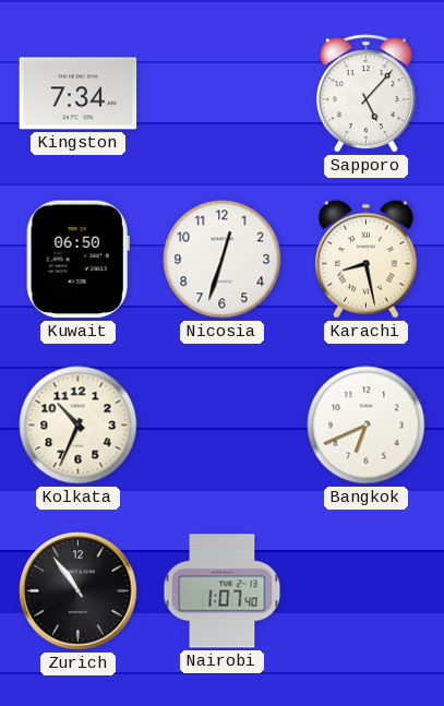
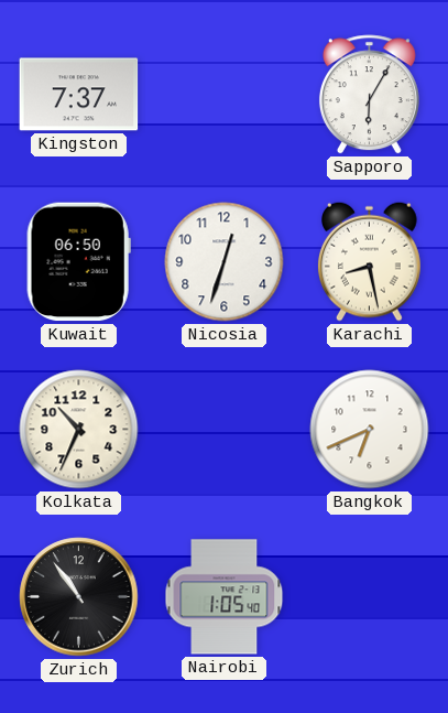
Kingston: 7:34 -> 7:37 (79, 95)
Sapporo: 5:07 -> 6:05 (369, 95)
Nairobi: 1:07 -> 1:05 (225, 597)
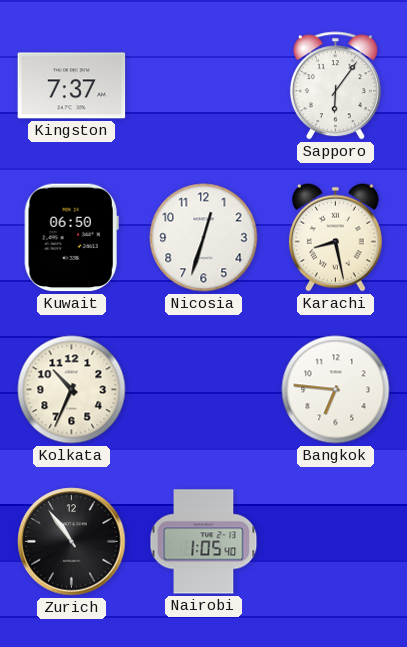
Sapporo: 6:05 -> 6:06 (335, 86)
Bangkok: 6:41 -> 6:46 (336, 390)
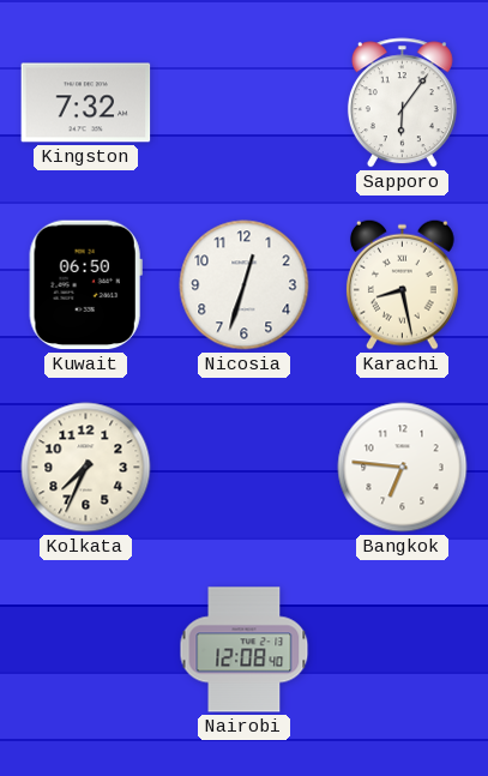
Kingston: 7:37 -> 7:32 (86, 103)
Kolkata: 10:34 -> 7:34 (86, 468)
Zurich: 10:54 -> none (72, 542)
Nairobi: 1:05 -> 12:08 (245, 650)
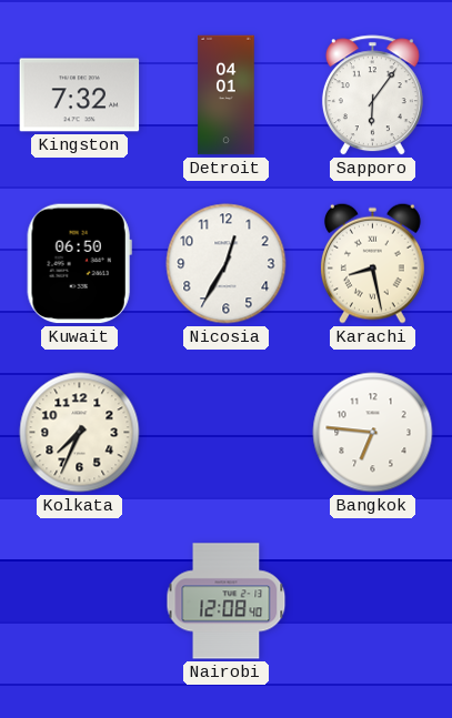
Detroit: none -> 04:01 (227, 95)
Nicosia: 12:33 -> 12:35 (227, 264)
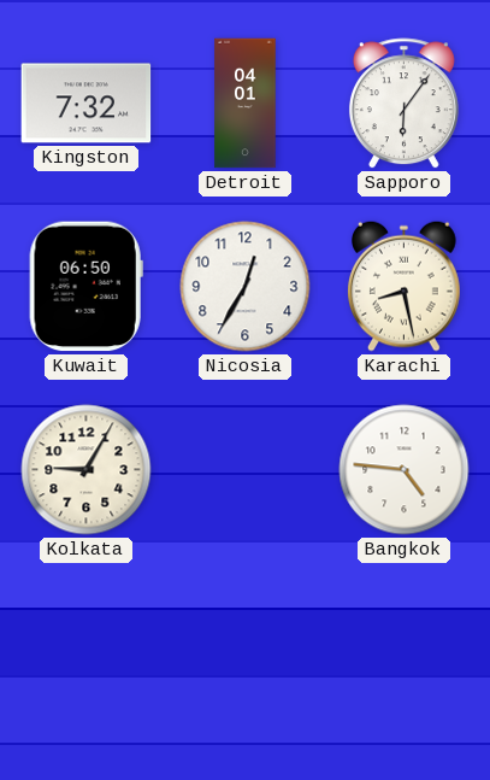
Kolkata: 7:34 -> 9:05 (87, 470)
Bangkok: 6:46 -> 4:46 (405, 470)
Nairobi: 12:08 -> none (227, 601)
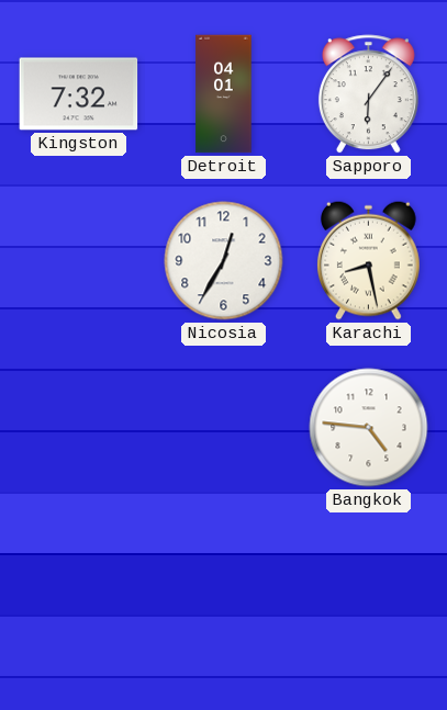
Kuwait: 06:50 -> none (85, 287)
Kolkata: 9:05 -> none (87, 470)
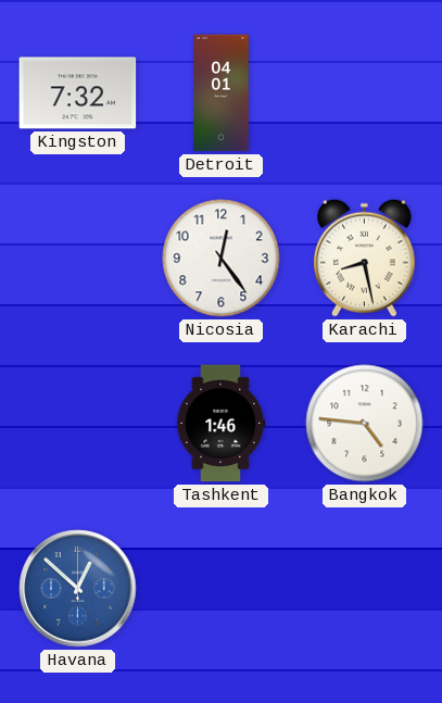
Sapporo: 6:06 -> none (368, 94)
Nicosia: 12:35 -> 12:24 (222, 259)
Tashkent: none -> 1:46 (222, 424)
Havana: none -> 12:52 (78, 589)
